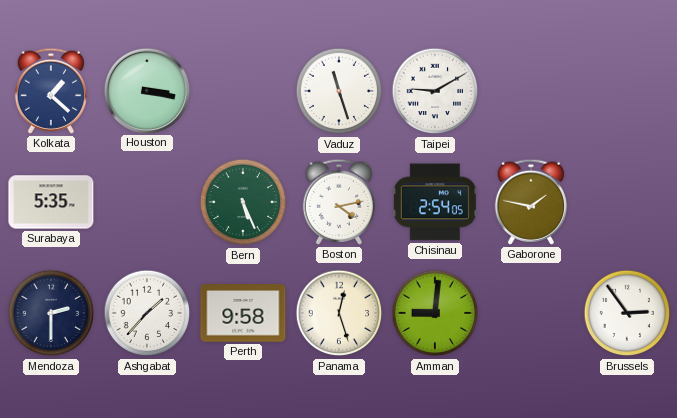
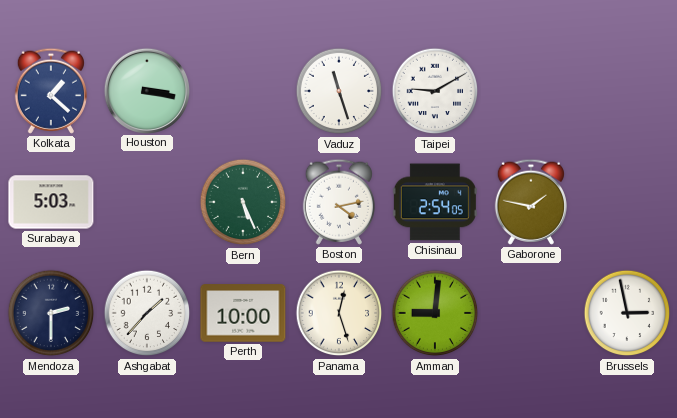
Surabaya: 5:35 -> 5:03 (51, 202)
Perth: 9:58 -> 10:00 (243, 313)
Brussels: 2:54 -> 2:58 (627, 313)
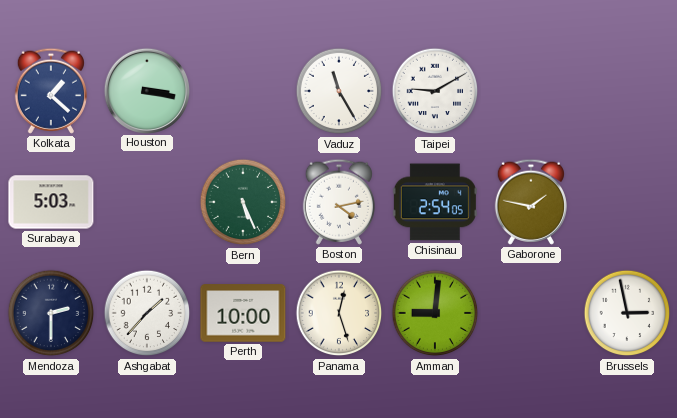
Vaduz: 11:27 -> 11:25 (339, 91)
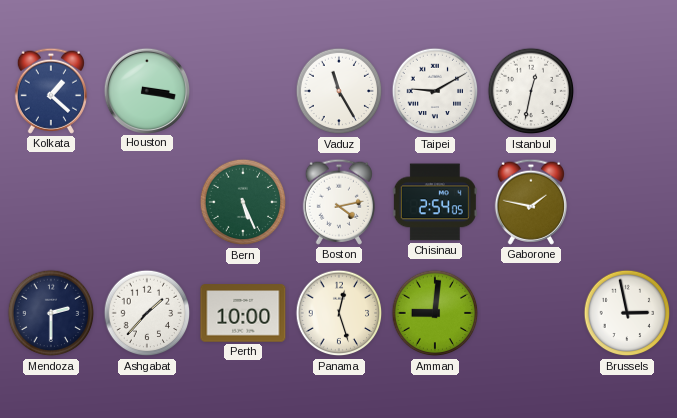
Istanbul: none -> 12:32 (531, 91)
Surabaya: 5:03 -> none (51, 202)
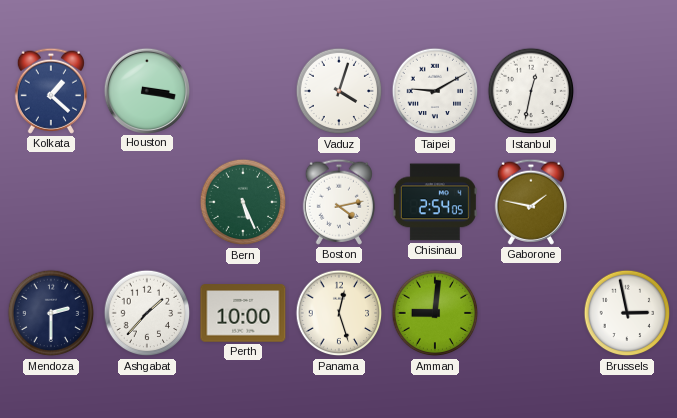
Vaduz: 11:25 -> 4:03 (339, 91)
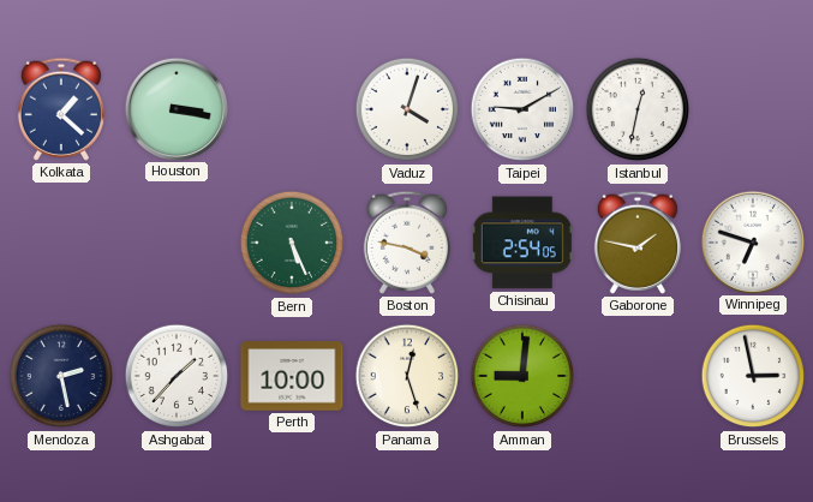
Boston: 4:13 -> 3:47 (407, 243)
Winnipeg: none -> 6:48 (752, 241)
Mendoza: 2:30 -> 2:28 (61, 376)
